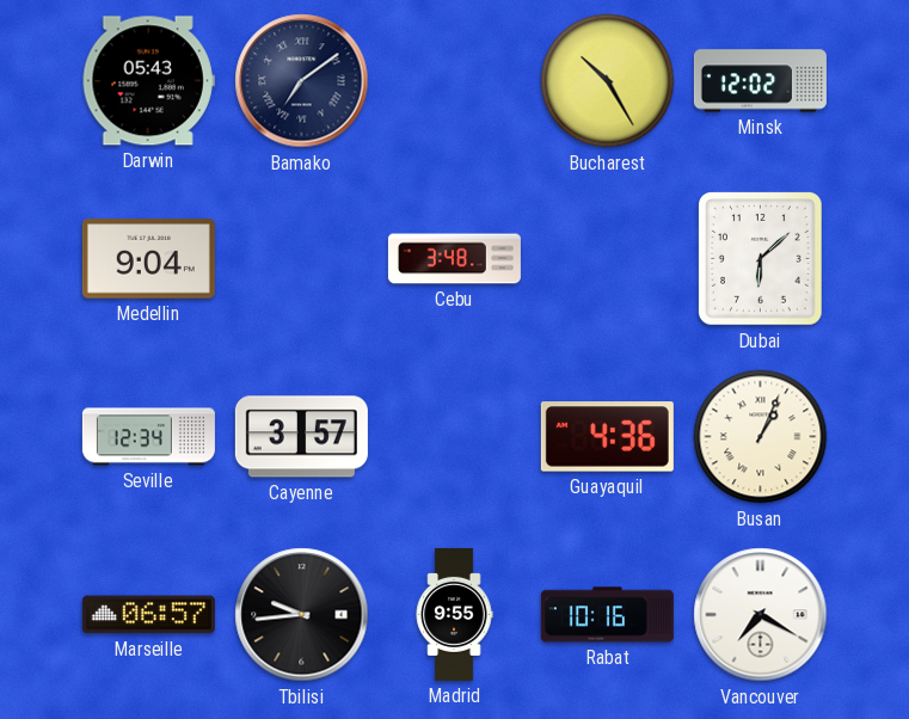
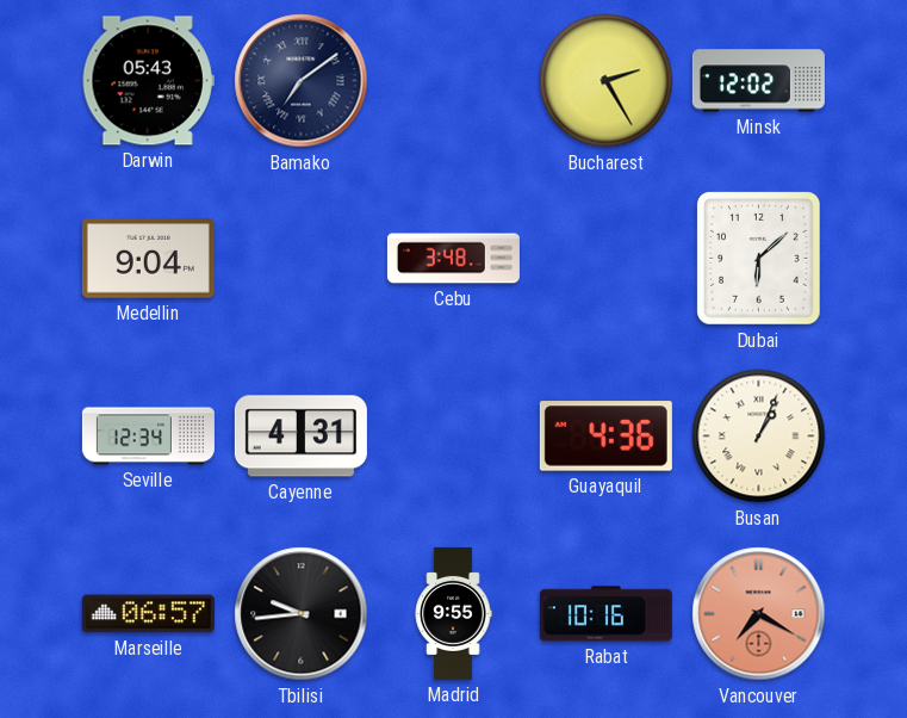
Bucharest: 10:25 -> 2:25 (607, 81)
Cayenne: 3:57 -> 4:31 (300, 437)
Vancouver dial: white -> salmon (759, 614)
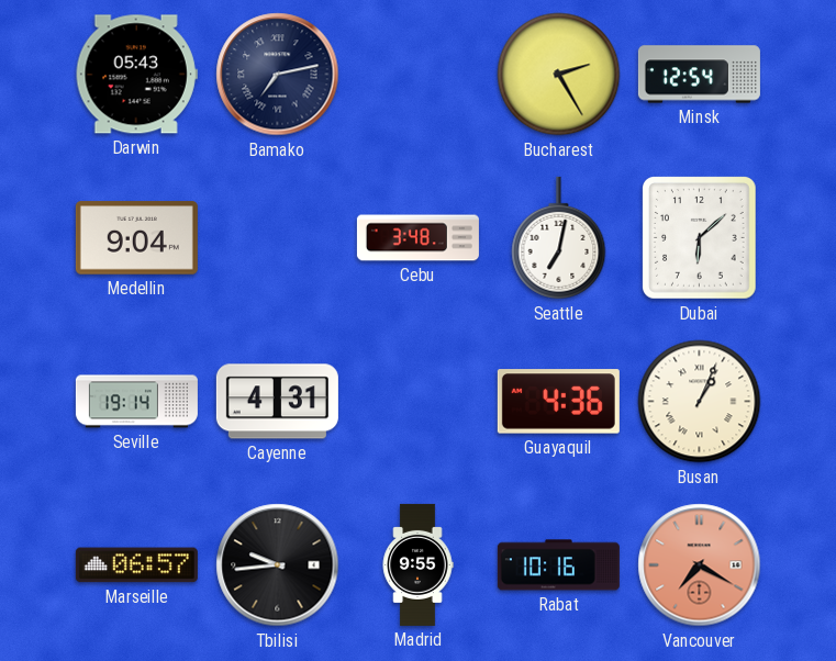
Bamako: 7:09 -> 7:13 (278, 75)
Minsk: 12:02 -> 12:54 (699, 75)
Seattle: none -> 7:02 (559, 238)
Seville: 12:34 -> 19:14 (136, 402)
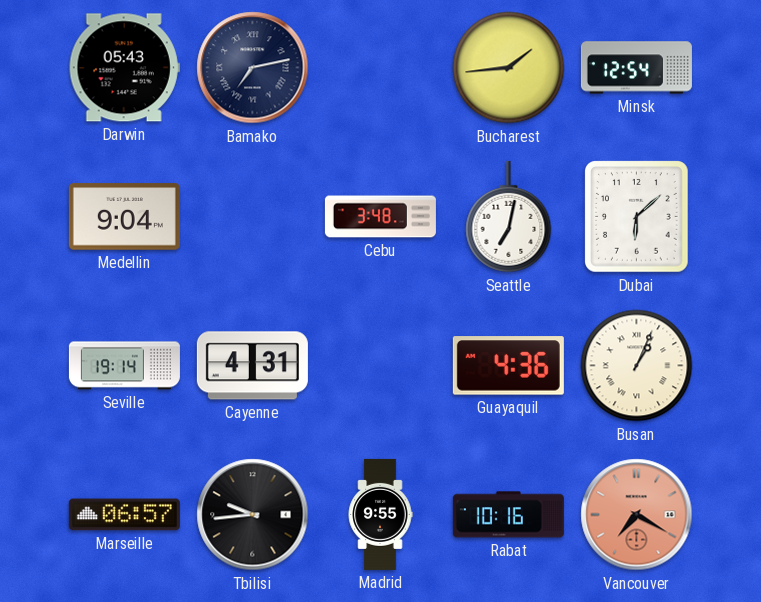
Bucharest: 2:25 -> 1:44 (509, 68)
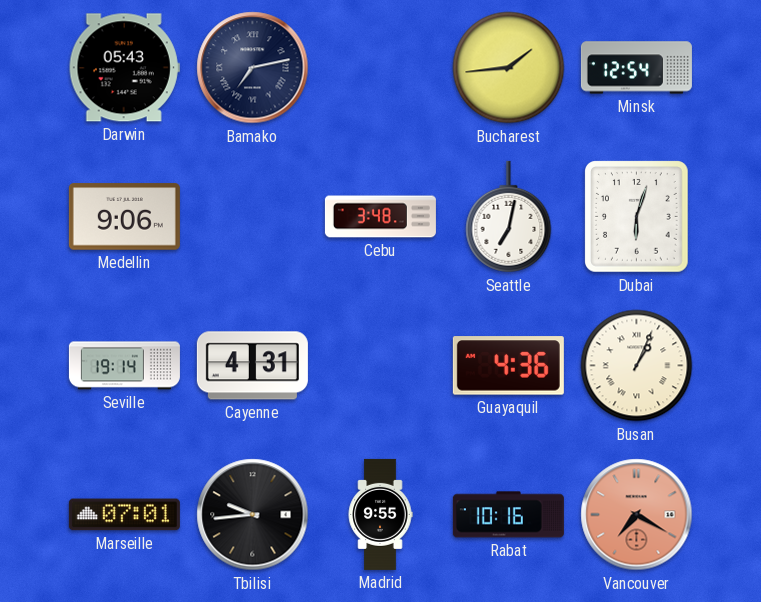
Medellin: 9:04 -> 9:06 (124, 217)
Dubai: 6:08 -> 6:03 (637, 217)
Marseille: 06:57 -> 07:01 (124, 515)
